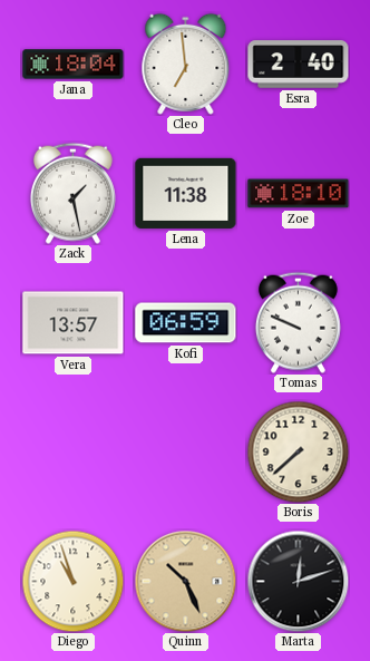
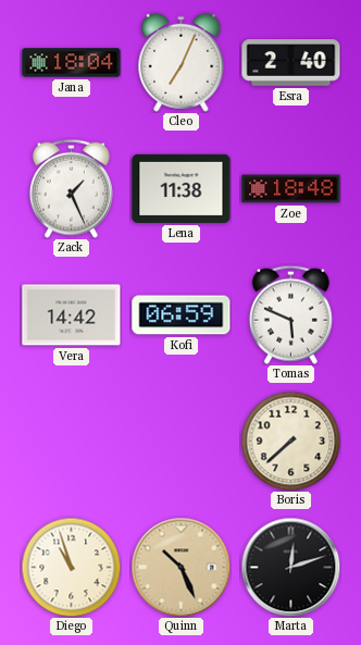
Cleo: 6:59 -> 7:04 (182, 62)
Zack: 1:28 -> 1:26 (71, 188)
Zoe: 18:10 -> 18:48 (291, 189)
Vera: 13:57 -> 14:42 (72, 315)
Tomas: 9:49 -> 5:49 (290, 314)
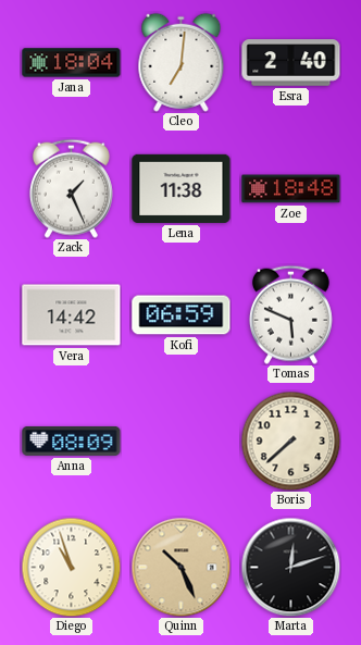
Cleo: 7:04 -> 7:01 (182, 62)
Anna: none -> 08:09 (72, 442)
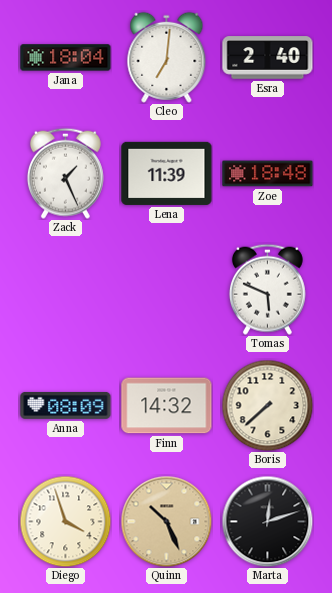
Lena: 11:38 -> 11:39 (167, 173)
Vera: 14:42 -> none (72, 315)
Kofi: 06:59 -> none (182, 315)
Finn: none -> 14:32 (167, 406)
Diego: 10:57 -> 3:57 (65, 521)
